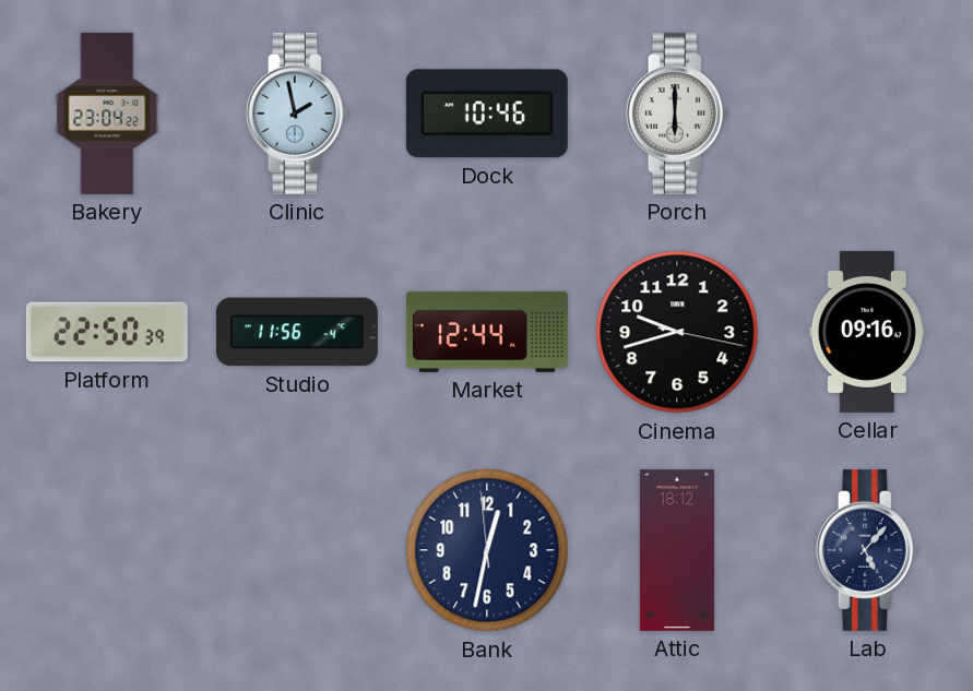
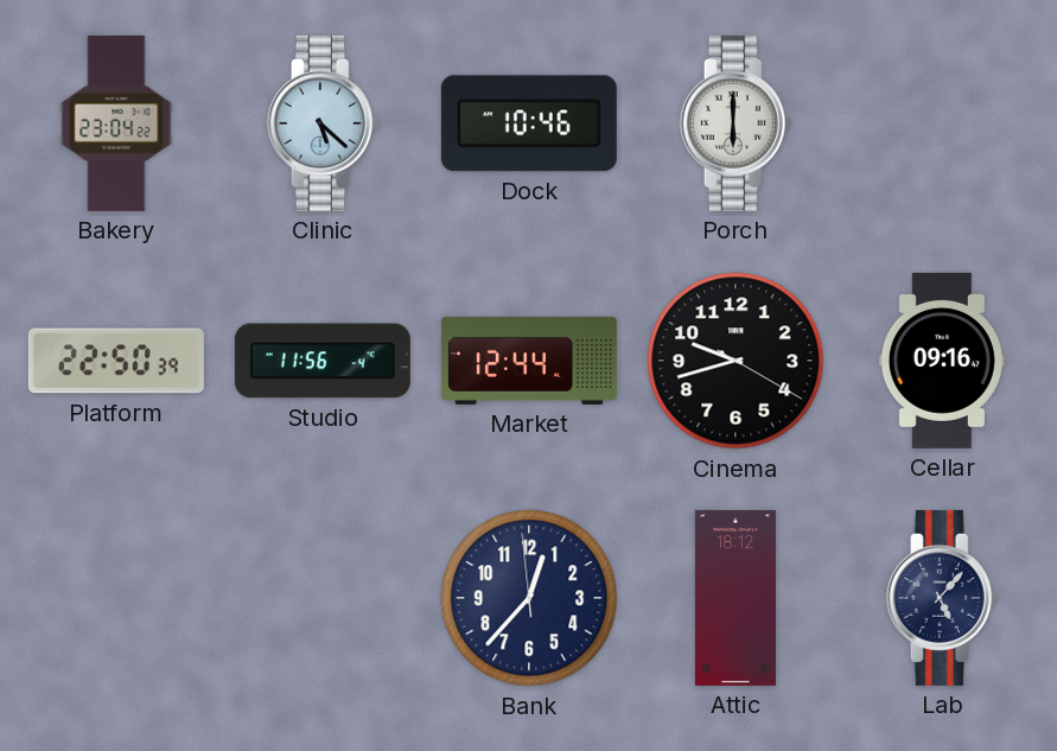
Clinic: 1:58 -> 5:22 (323, 123)
Cinema: 9:42:17 -> 9:42:20 (736, 361)
Bank: 12:31 -> 12:36 (529, 598)
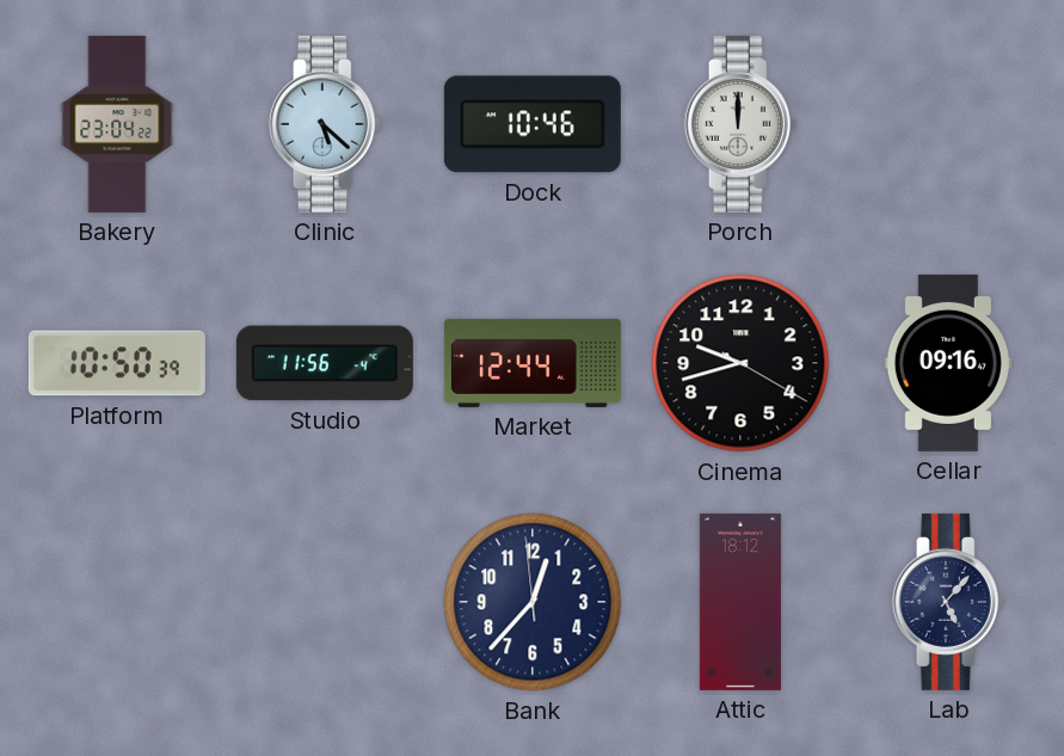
Porch: 6:00 -> 12:00 (740, 124)
Platform: 22:50 -> 10:50 (117, 363)
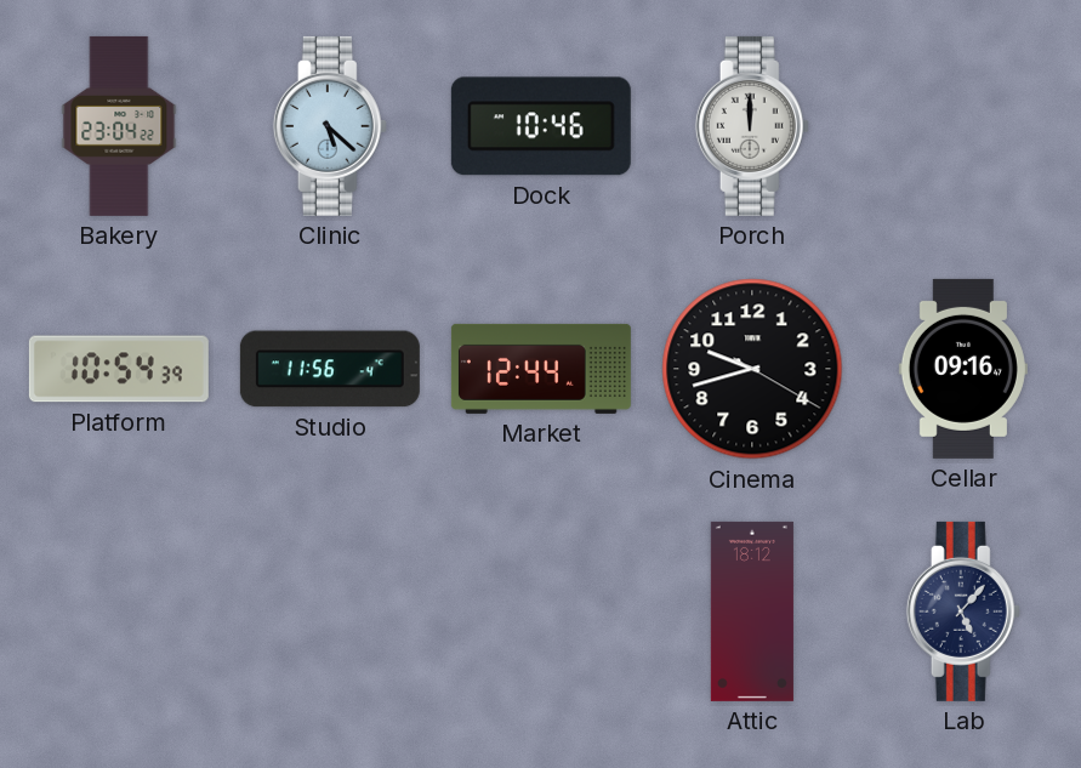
Platform: 10:50 -> 10:54 (119, 369)
Bank: 12:36 -> none (533, 602)
